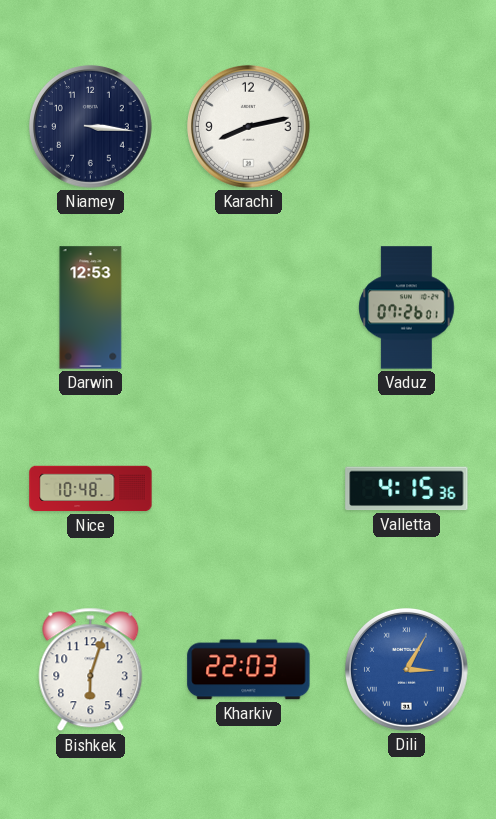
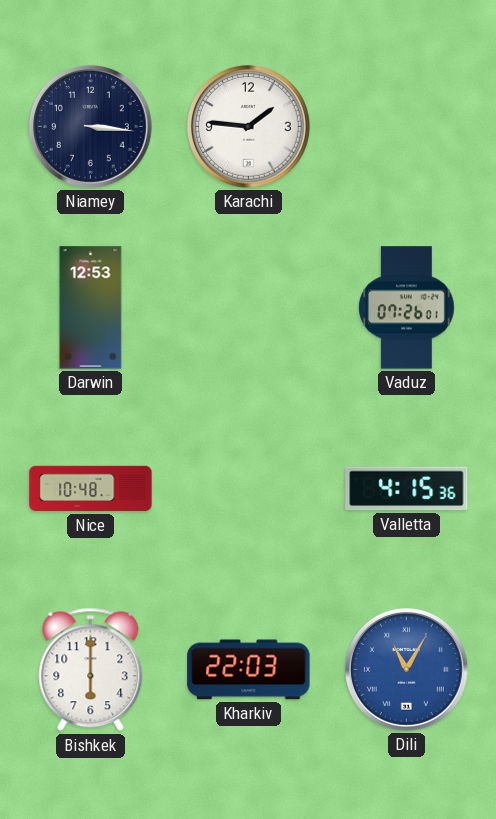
Karachi: 8:13 -> 1:46 (248, 126)
Bishkek: 6:03 -> 6:00 (91, 670)
Dili: 3:05 -> 11:05 (406, 669)
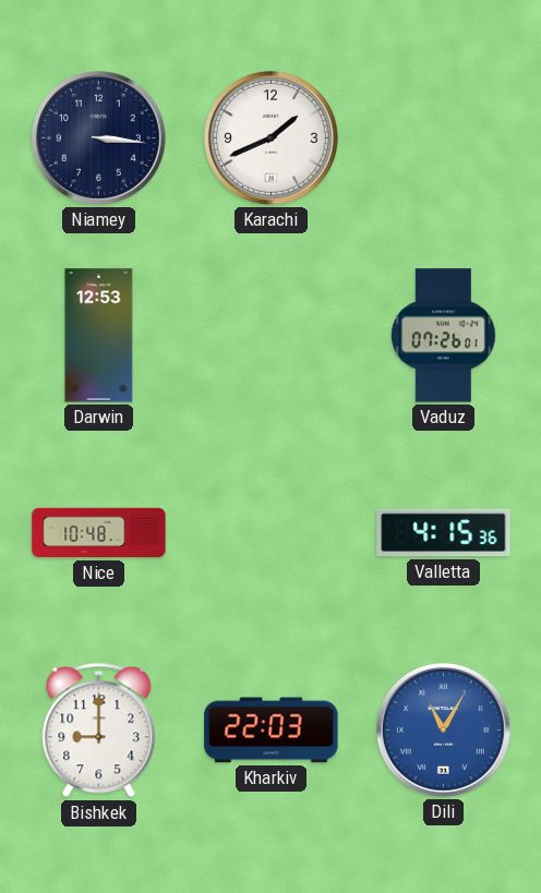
Karachi: 1:46 -> 1:41 (270, 137)
Bishkek: 6:00 -> 9:00 (99, 731)
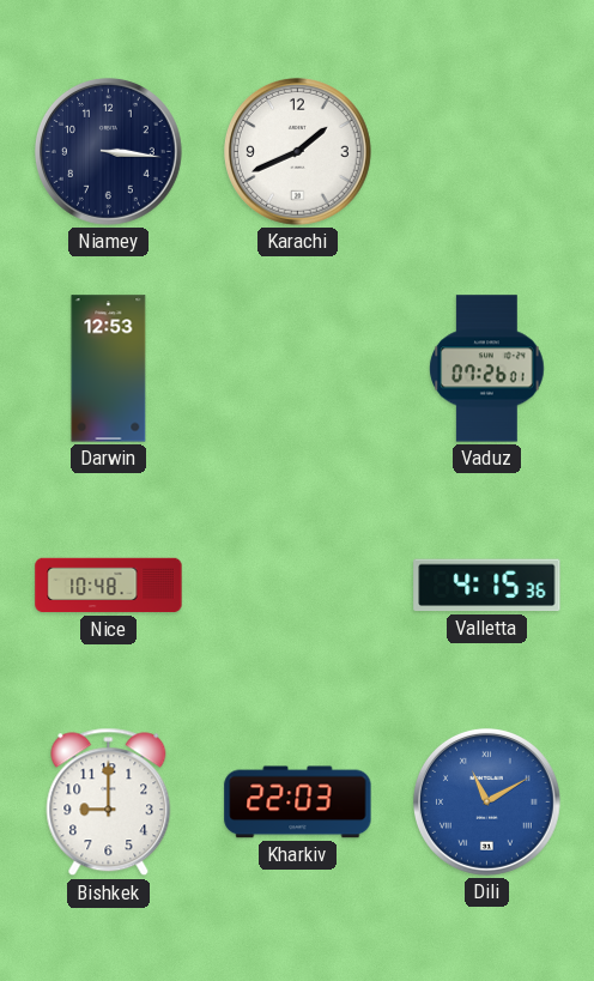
Dili: 11:05 -> 11:10 (486, 801)
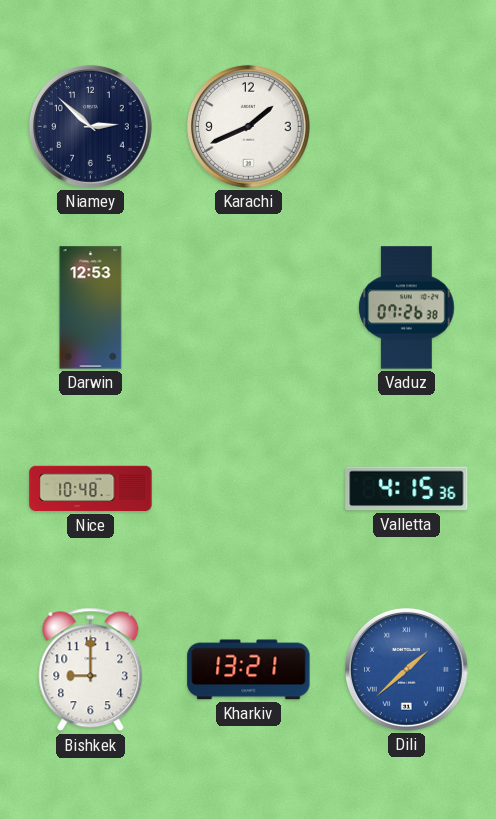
Niamey: 3:16 -> 2:52 (90, 126)
Vaduz: 07:26:01 -> 07:26:38 (407, 308)
Kharkiv: 22:03 -> 13:21 (249, 670)
Dili: 11:10 -> 1:38 (406, 669)
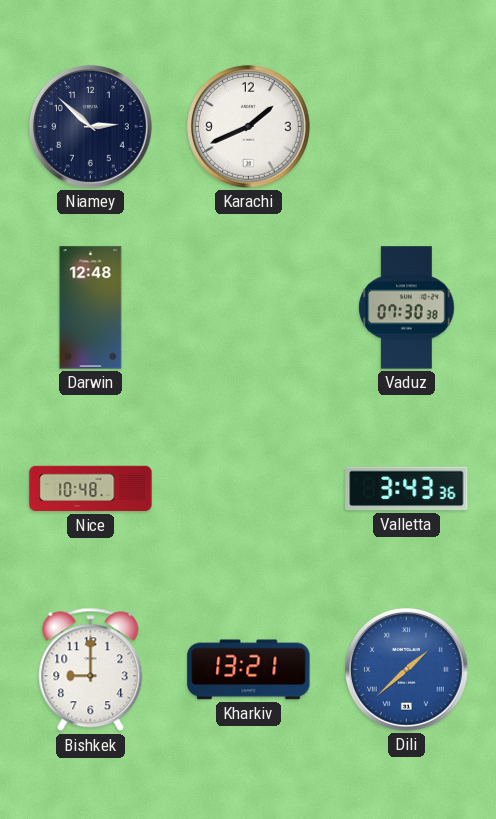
Darwin: 12:53 -> 12:48 (91, 308)
Vaduz: 07:26 -> 07:30 (407, 308)
Valletta: 4:15 -> 3:43 (407, 489)
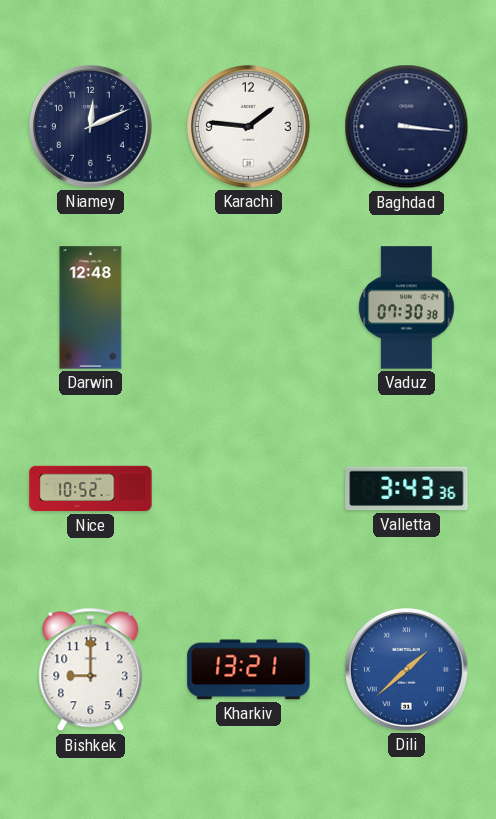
Niamey: 2:52 -> 12:11 (90, 126)
Karachi: 1:41 -> 1:46 (248, 126)
Baghdad: none -> 3:16 (407, 127)
Nice: 10:48 -> 10:52 (91, 489)
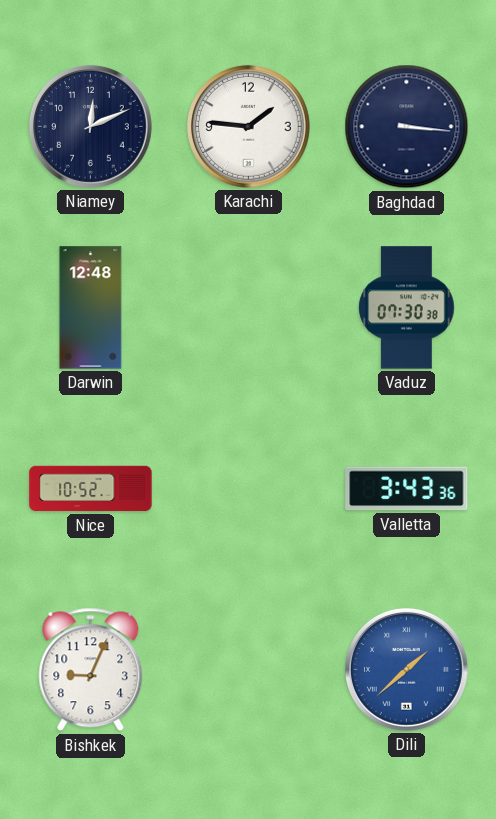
Bishkek: 9:00 -> 9:04 (91, 670)
Kharkiv: 13:21 -> none (249, 670)
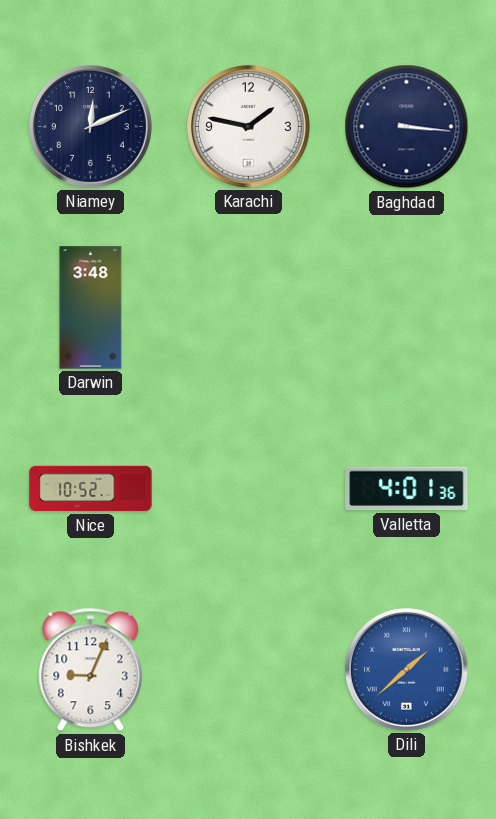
Karachi: 1:46 -> 1:47 (248, 126)
Darwin: 12:48 -> 3:48 (91, 308)
Vaduz: 07:30 -> none (407, 308)
Valletta: 3:43 -> 4:01 (407, 489)
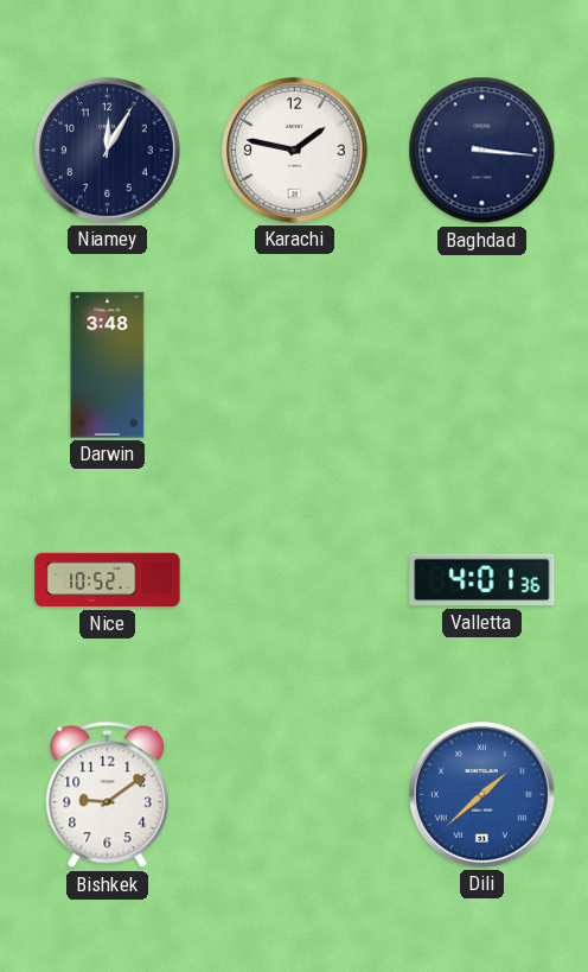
Niamey: 12:11 -> 12:05 (107, 150)
Bishkek: 9:04 -> 9:09 (108, 795)
